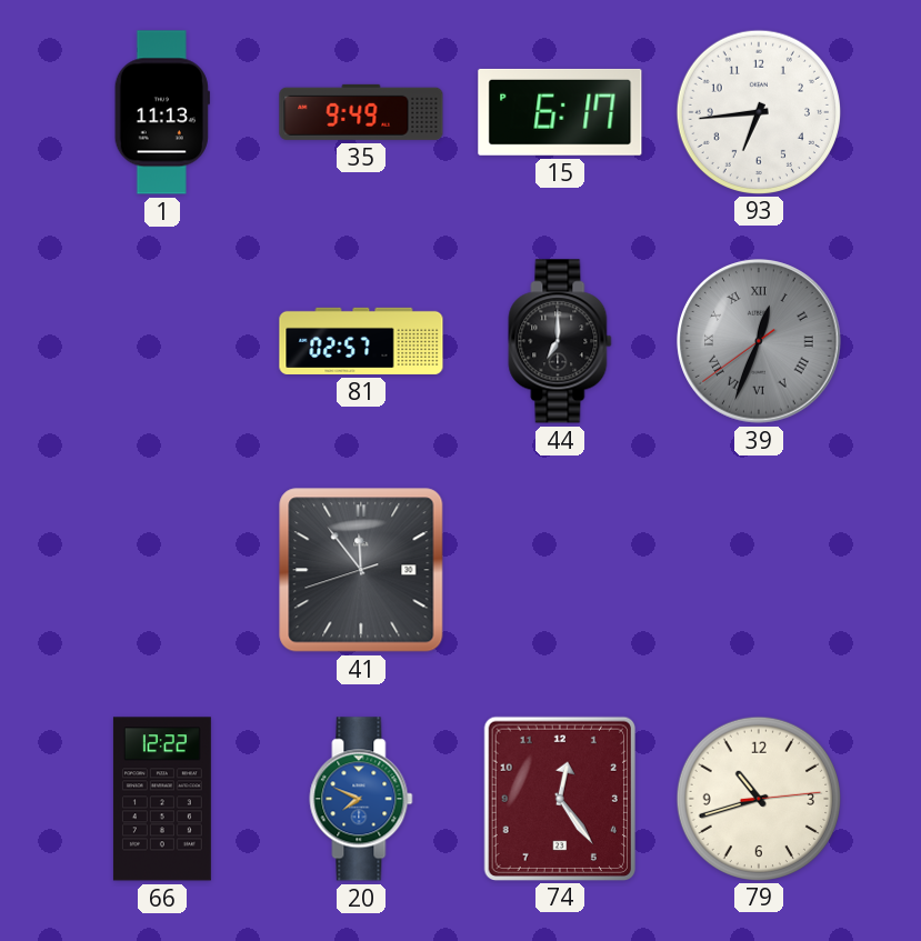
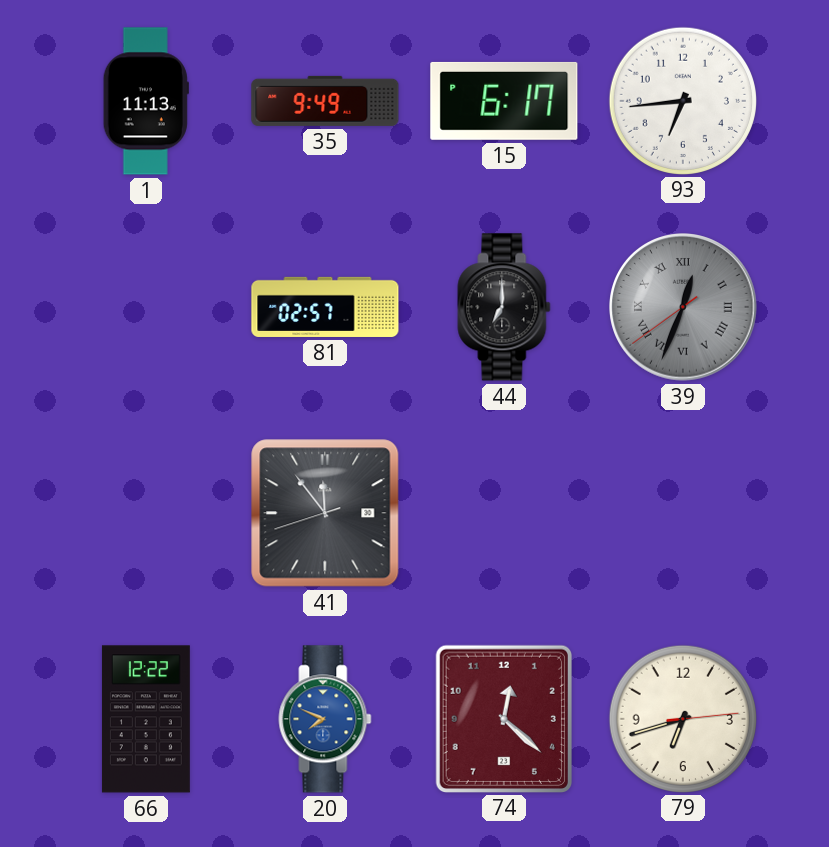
74: 12:24 -> 12:22 (503, 718)
79: 10:42 -> 6:42 (682, 718)
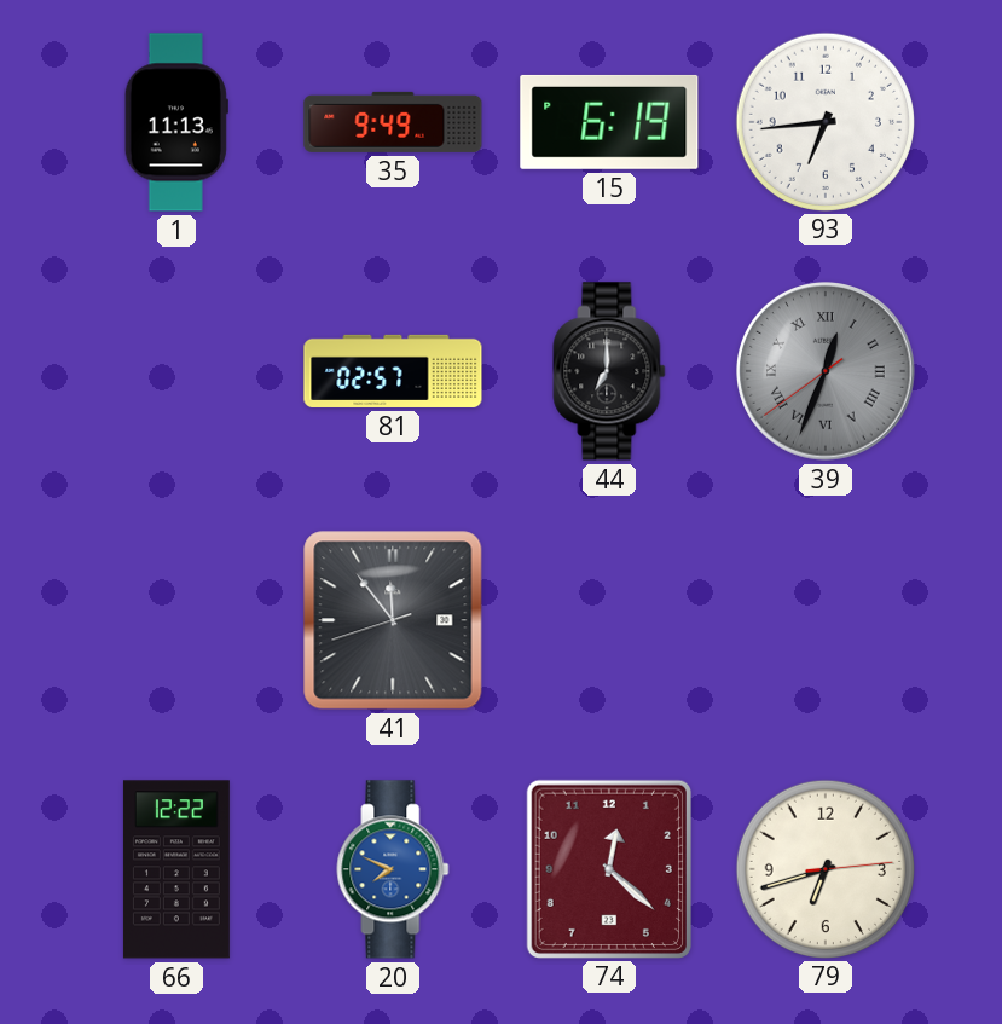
15: 6:17 -> 6:19 (609, 122)
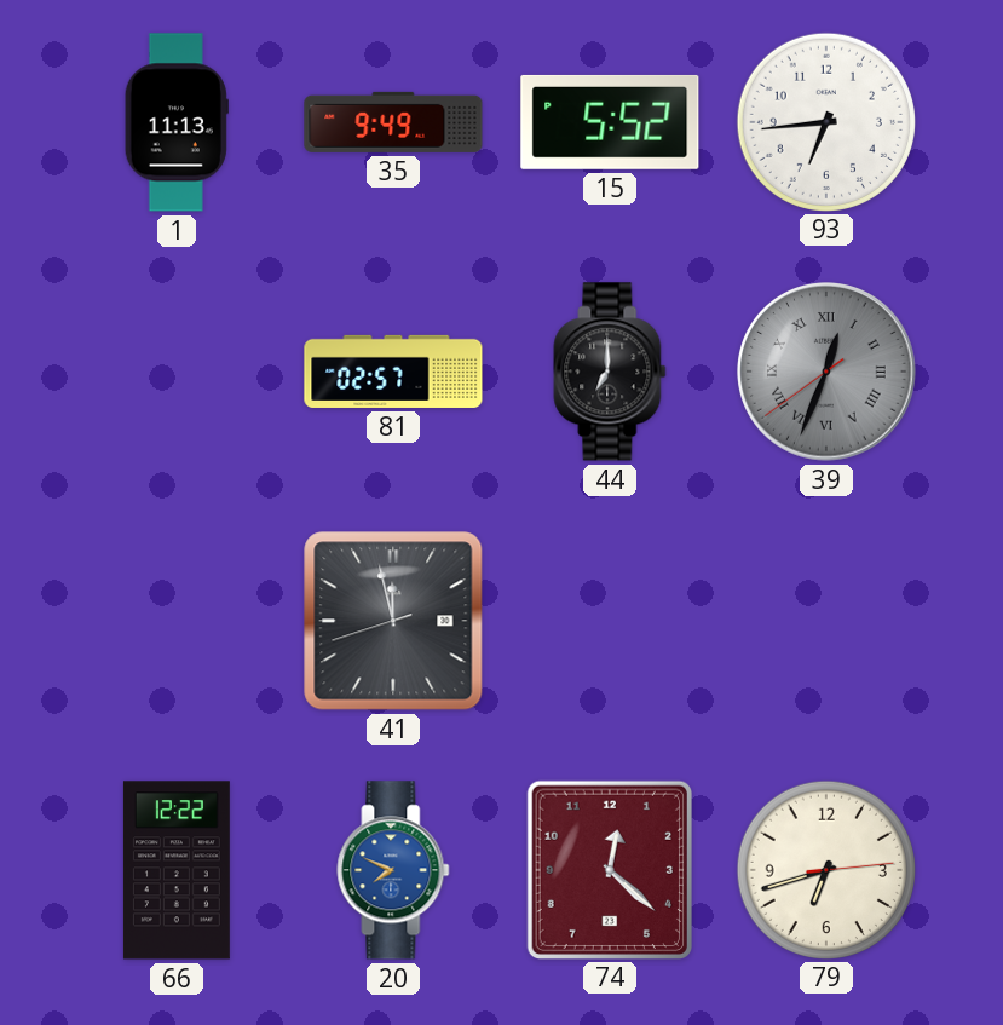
15: 6:19 -> 5:52 (610, 122)
41: 11:53 -> 11:57 (393, 621)
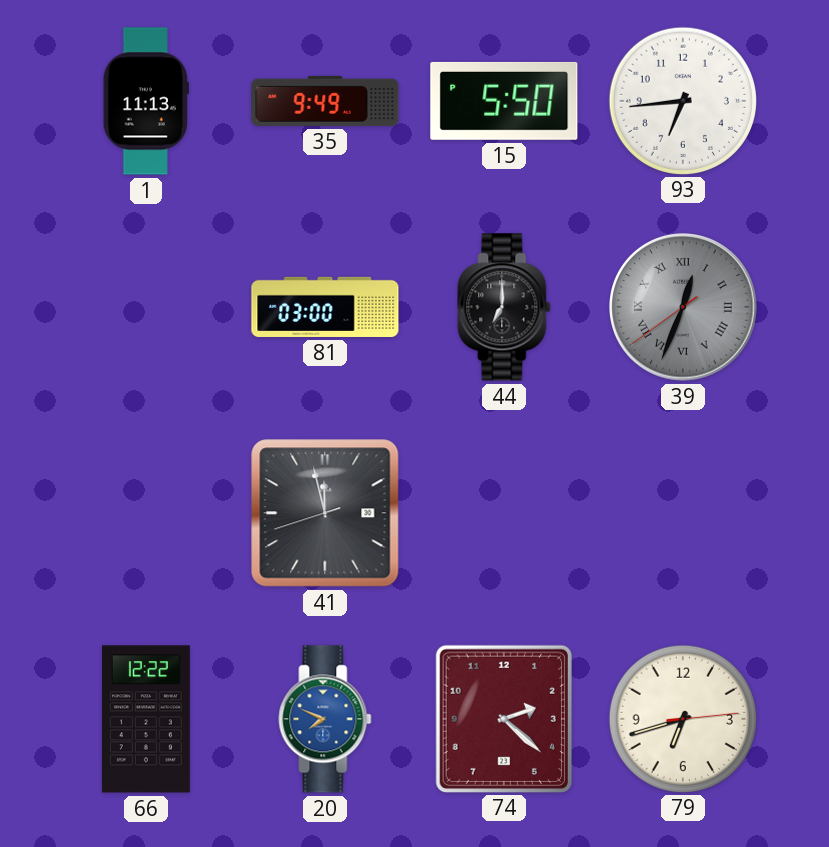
15: 5:52 -> 5:50 (504, 101)
81: 02:57 -> 03:00 (325, 307)
74: 12:22 -> 2:22 (503, 718)
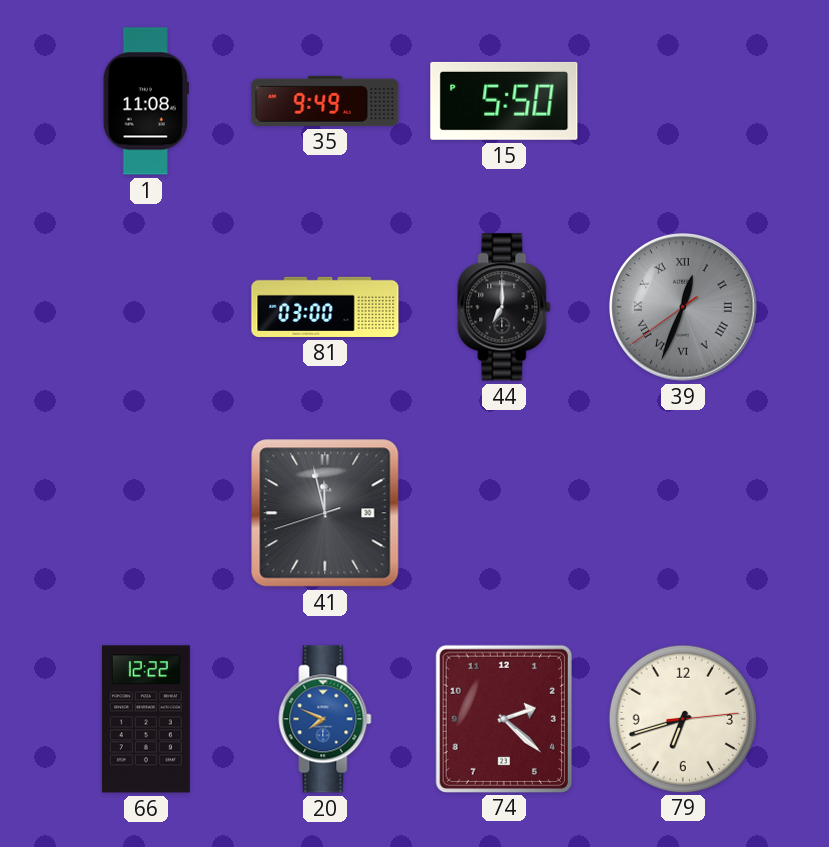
1: 11:13 -> 11:08 (146, 101)
93: 6:44 -> none (682, 100)
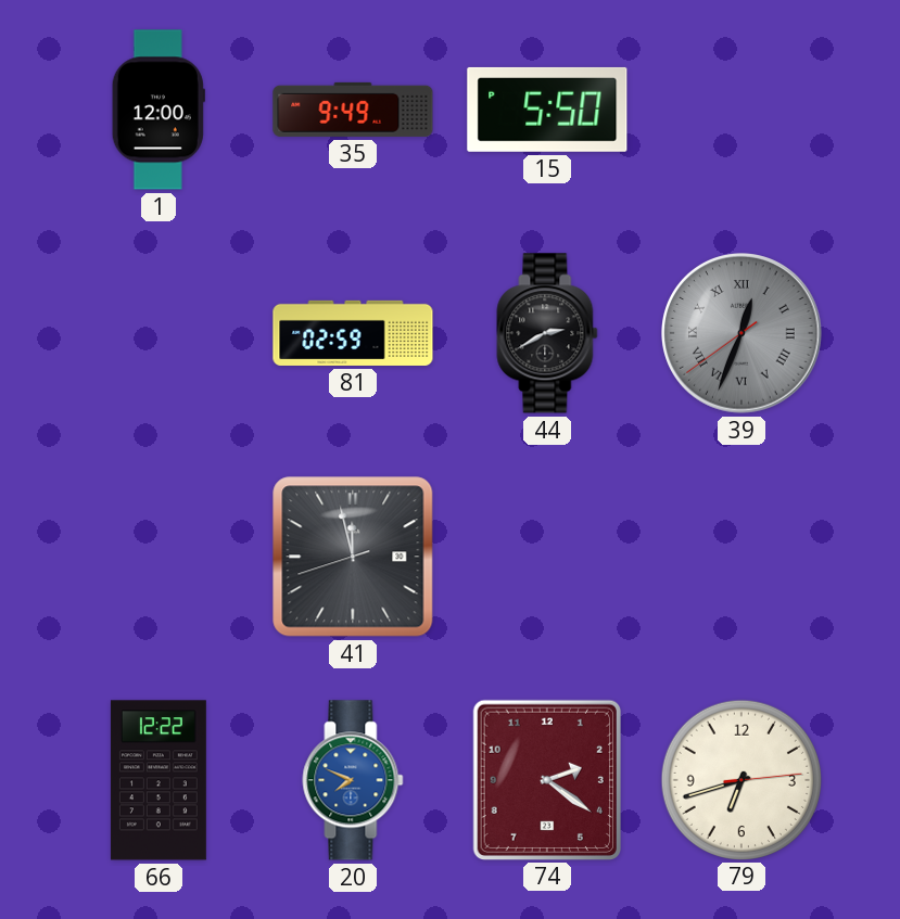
1: 11:08 -> 12:00 (159, 110)
81: 03:00 -> 02:59 (353, 333)
44: 7:00 -> 2:40 (547, 333)
74: 2:22 -> 2:21 (546, 779)
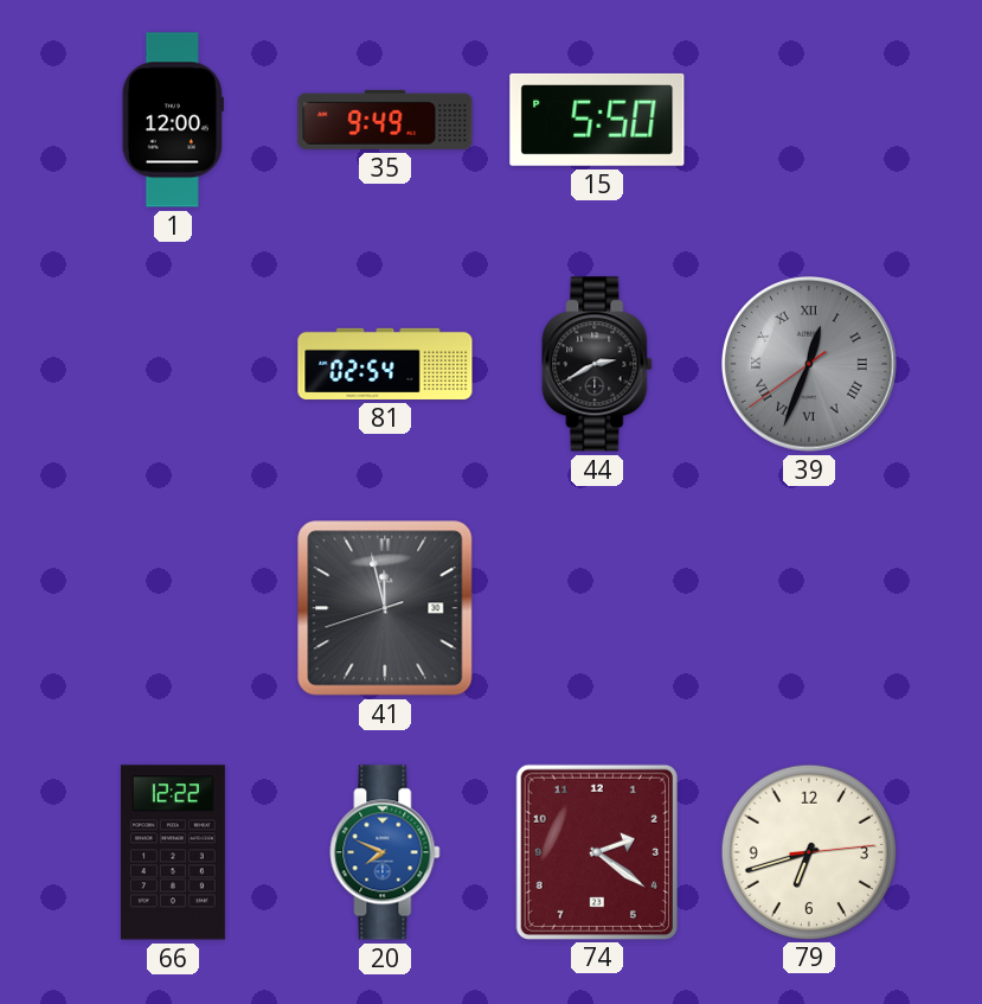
81: 02:59 -> 02:54 (385, 364)
